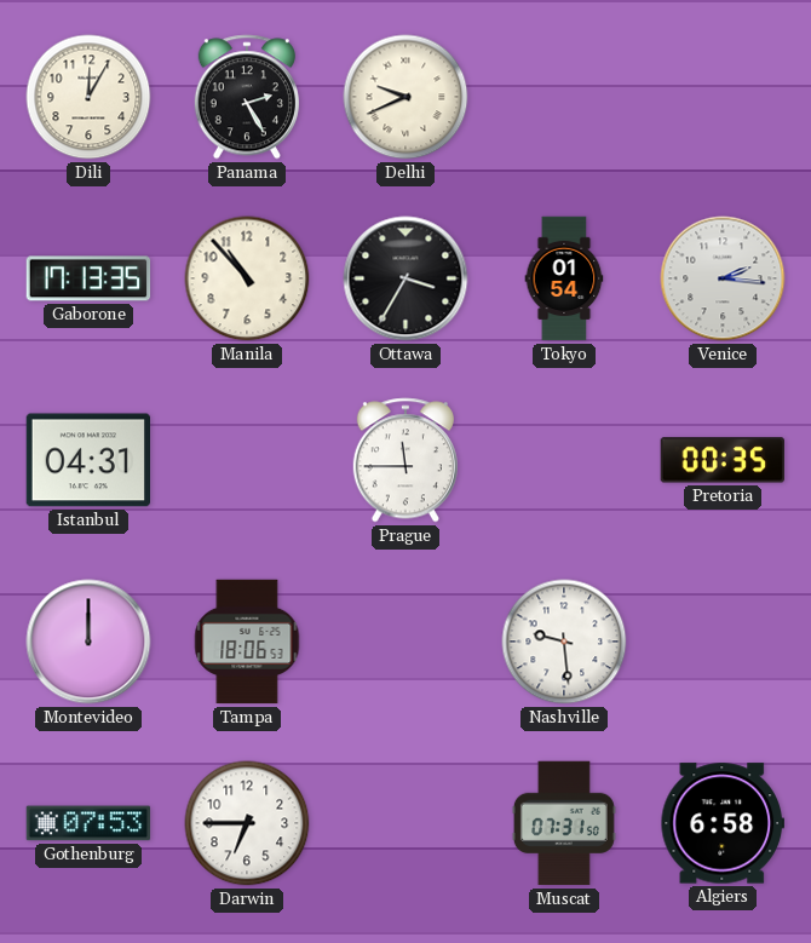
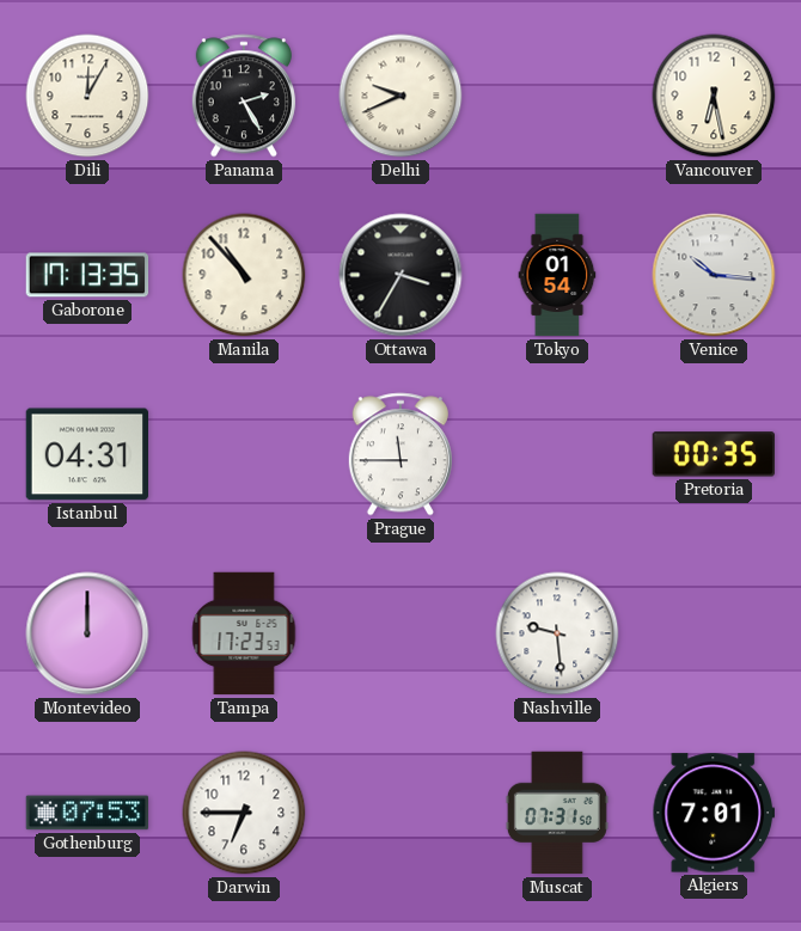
Vancouver: none -> 6:28 (714, 96)
Venice: 2:16 -> 10:16 (714, 275)
Tampa: 18:06 -> 17:23 (244, 633)
Algiers: 6:58 -> 7:01 (713, 813)
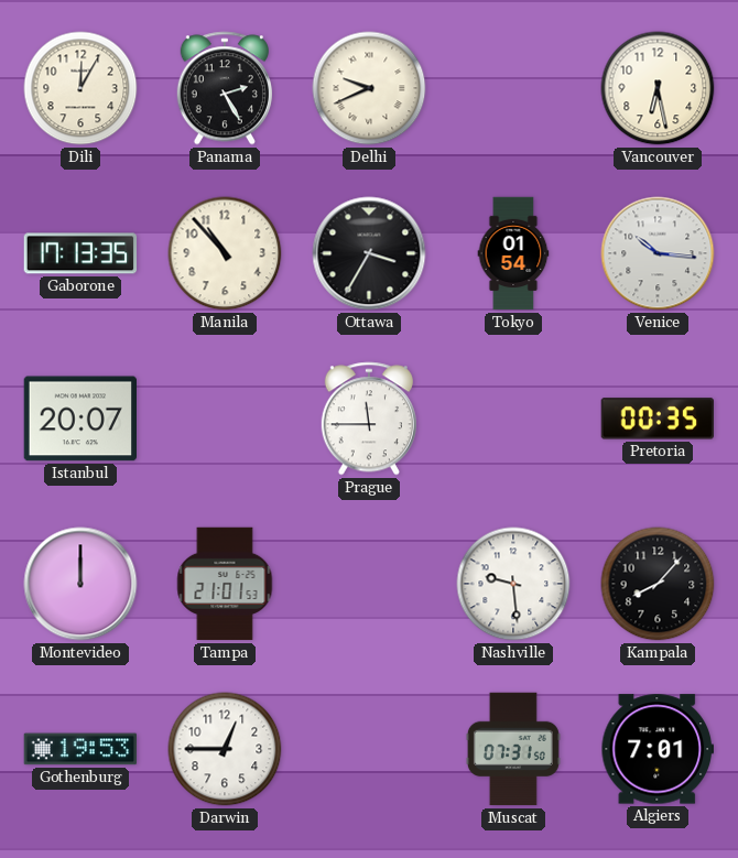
Istanbul: 04:31 -> 20:07 (79, 419)
Tampa: 17:23 -> 21:01 (225, 584)
Kampala: none -> 8:07 (658, 584)
Gothenburg: 07:53 -> 19:53 (80, 749)
Darwin: 6:45 -> 12:45 (225, 749)
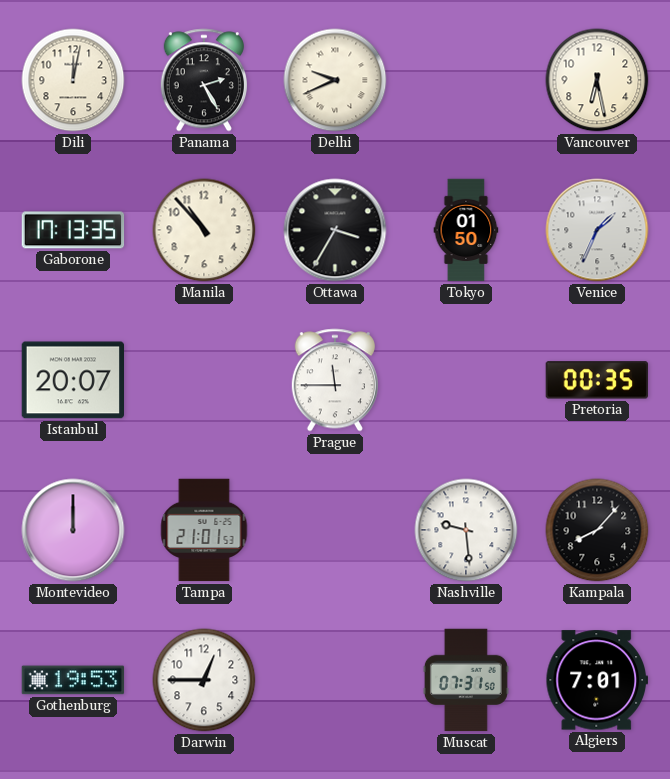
Dili: 12:05 -> 12:02 (73, 80)
Tokyo: 01:54 -> 01:50 (466, 230)
Venice: 10:16 -> 1:34 (597, 230)
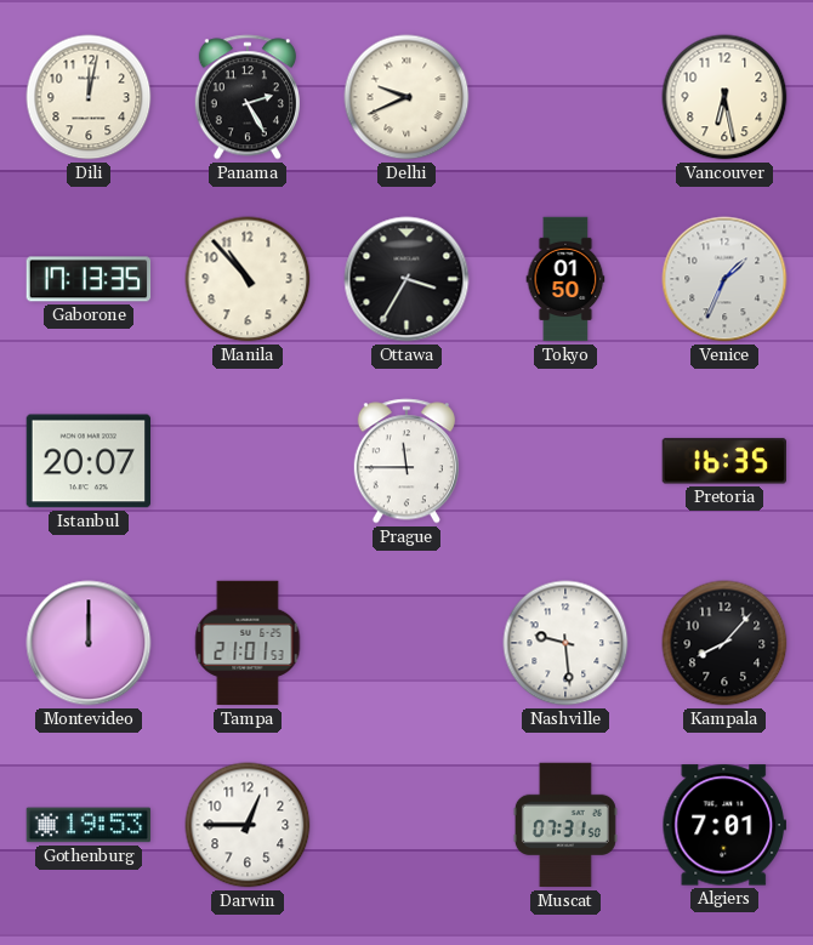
Pretoria: 00:35 -> 16:35 (723, 461)
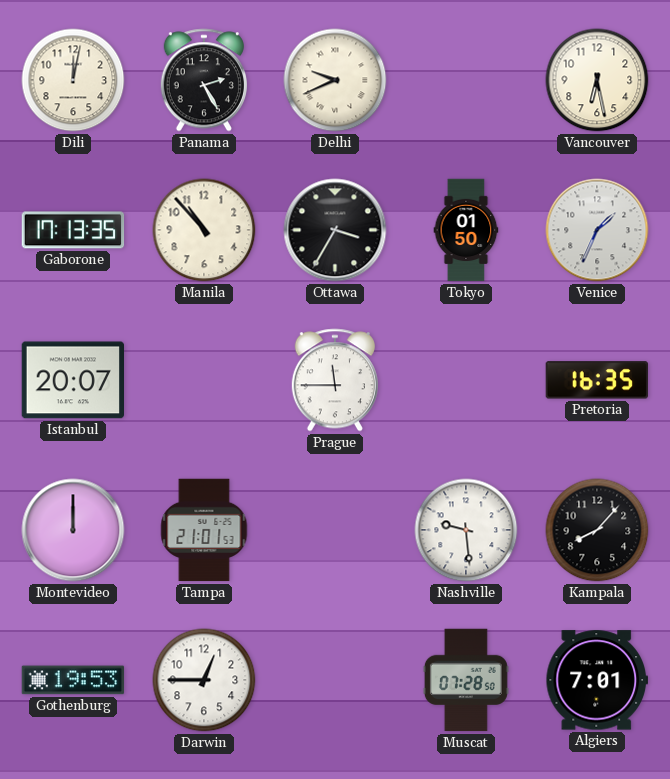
Muscat: 07:31 -> 07:28 (466, 680)
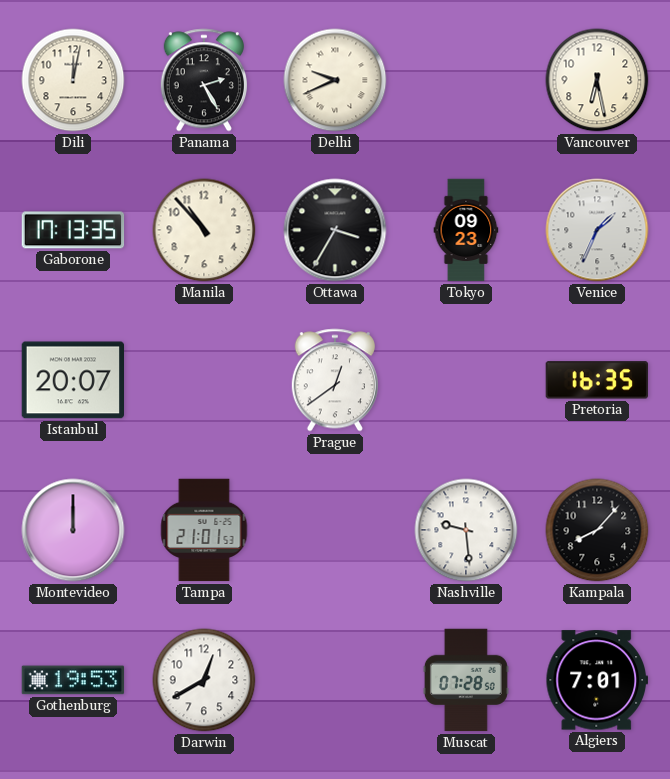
Tokyo: 01:50 -> 09:23 (466, 230)
Prague: 11:45 -> 12:39 (335, 380)
Darwin: 12:45 -> 12:40 (204, 680)
